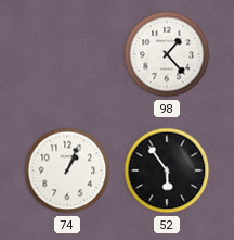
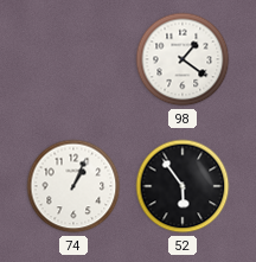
98: 1:23 -> 1:21 (183, 59)
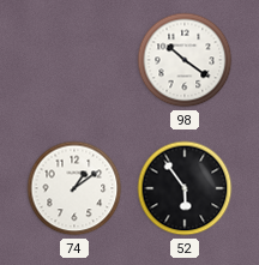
98: 1:21 -> 10:21 (185, 60)
74: 1:04 -> 1:09 (74, 188)
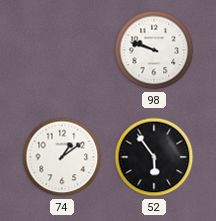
98: 10:21 -> 9:48 (154, 50)
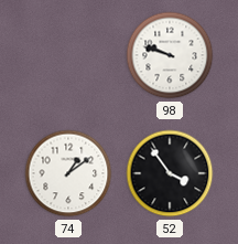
52: 5:54 -> 3:54 (170, 173)
